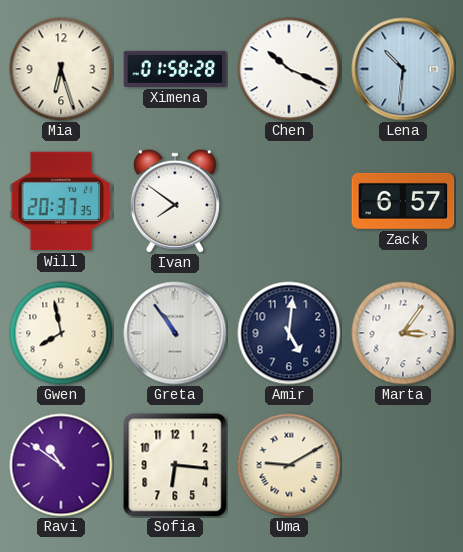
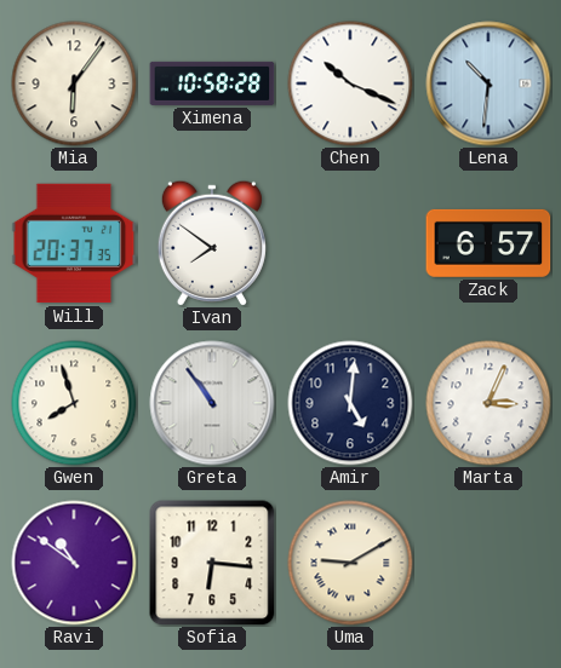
Mia: 6:27 -> 6:06 (74, 83)
Ximena: 01:58 -> 10:58 (212, 83)
Gwen: 7:58 -> 7:57 (74, 403)
Marta: 3:06 -> 3:04 (488, 403)
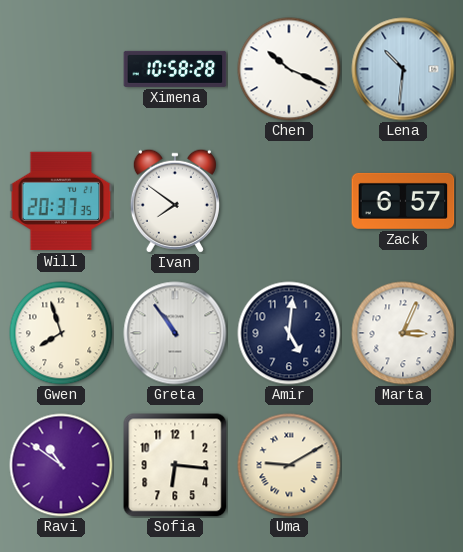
Mia: 6:06 -> none (74, 83)
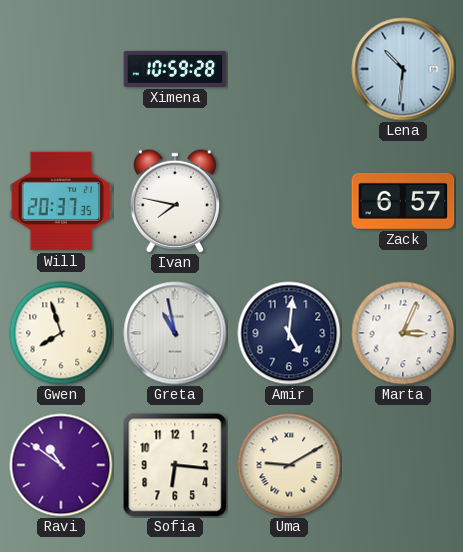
Ximena: 10:58 -> 10:59 (175, 69)
Chen: 10:19 -> none (289, 69)
Ivan: 7:51 -> 7:47 (175, 201)
Greta: 10:54 -> 10:58 (175, 333)
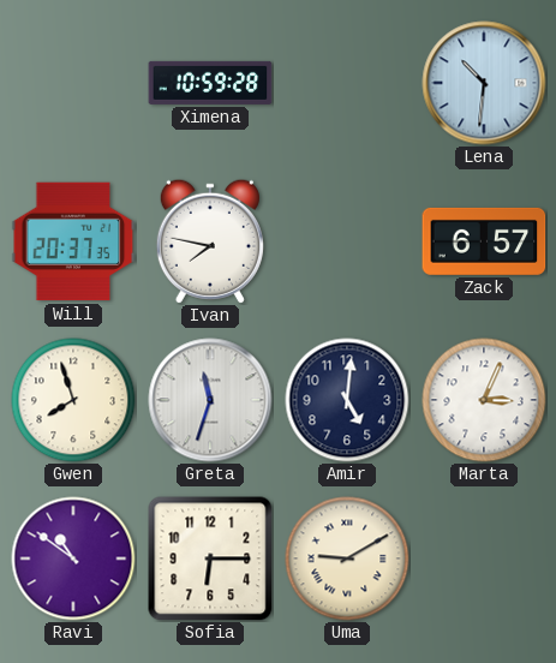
Greta: 10:58 -> 11:33 (210, 400)
Sofia: 6:16 -> 6:15 (210, 559)
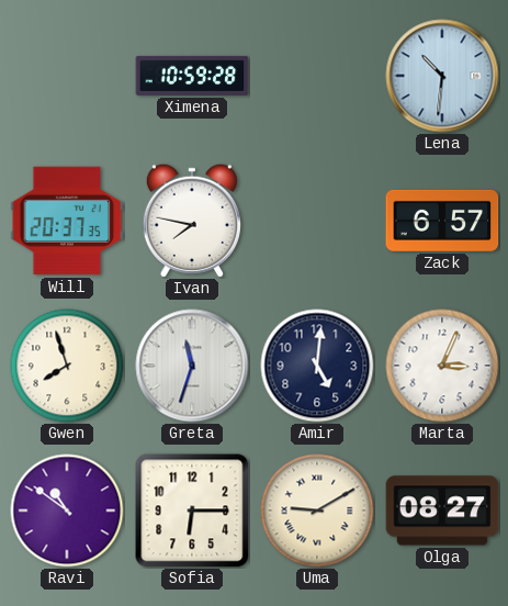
Olga: none -> 08:27 (442, 510)
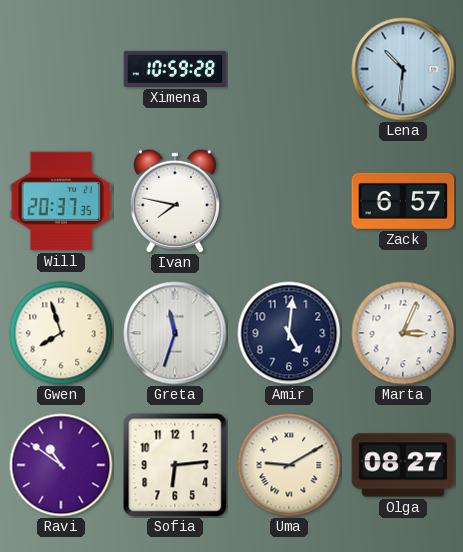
Sofia: 6:15 -> 6:14 (175, 465)
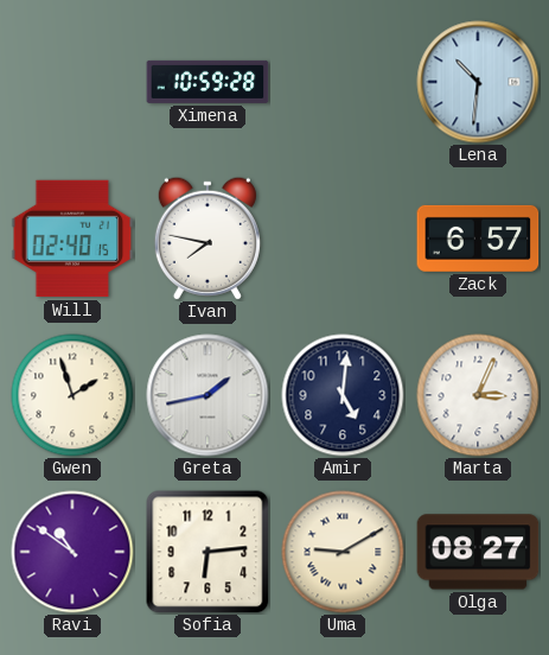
Will: 20:37 -> 02:40 (72, 239)
Gwen: 7:57 -> 1:57 (72, 395)
Greta: 11:33 -> 1:43 (208, 395)
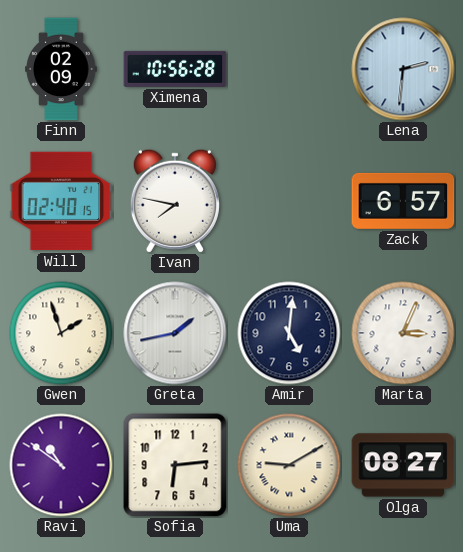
Finn: none -> 02:09 (61, 69)
Ximena: 10:59 -> 10:56 (175, 69)
Lena: 10:31 -> 2:31 (403, 69)
